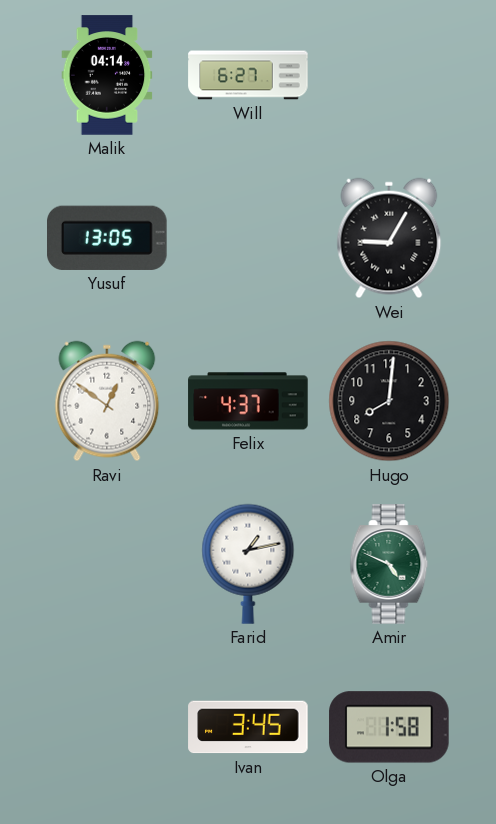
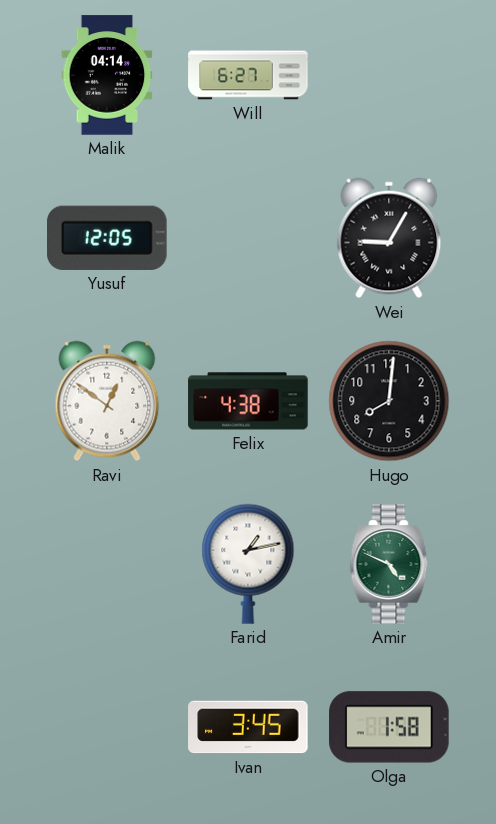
Yusuf: 13:05 -> 12:05 (108, 238)
Felix: 4:37 -> 4:38 (248, 401)
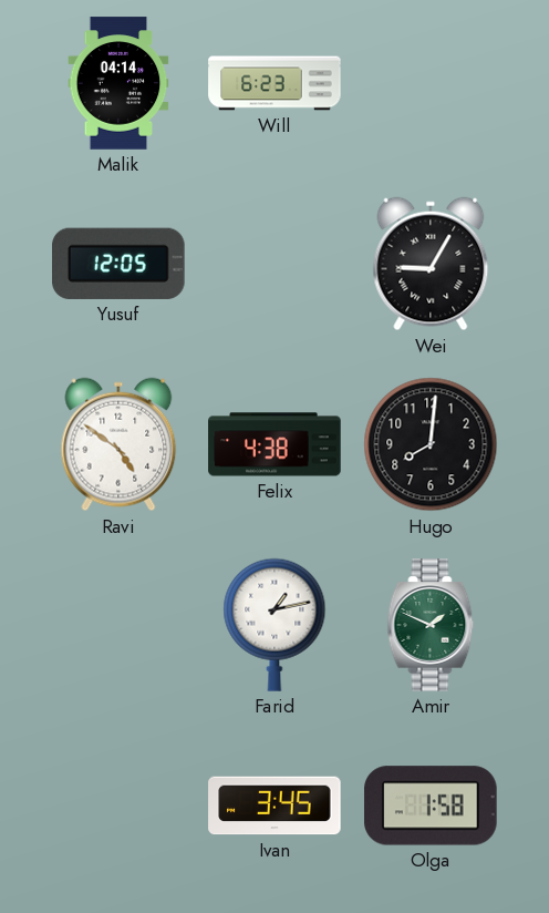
Will: 6:27 -> 6:23 (274, 83)
Ravi: 12:51 -> 4:51 (118, 444)
Amir: 4:49 -> 1:49 (431, 625)
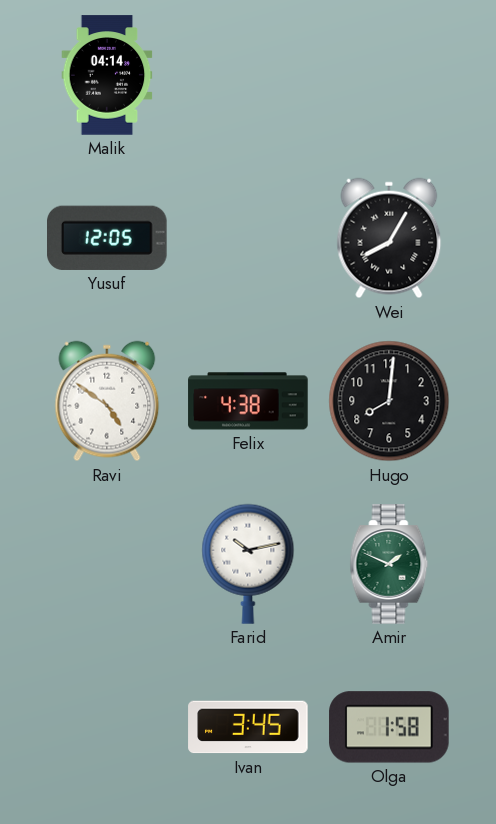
Will: 6:23 -> none (274, 83)
Wei: 9:05 -> 8:05 (389, 238)
Farid: 1:13 -> 10:13 (248, 564)
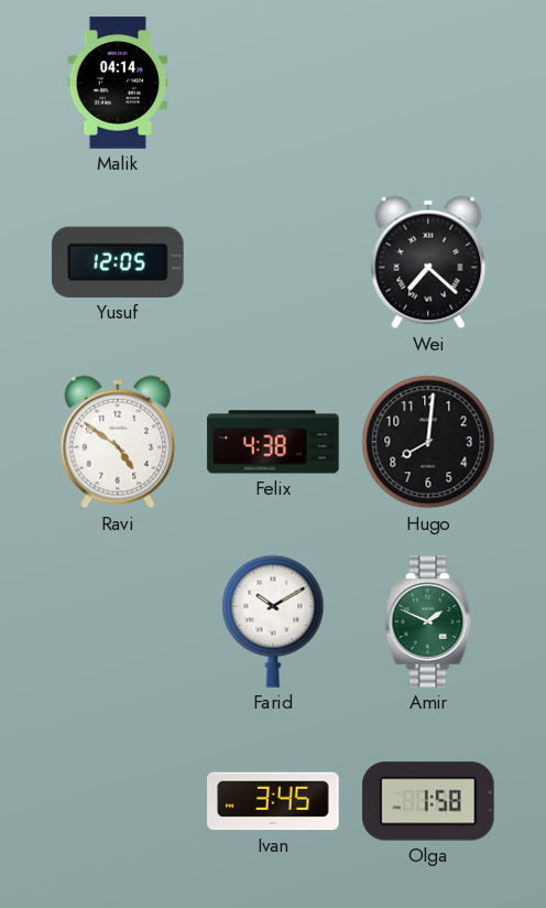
Wei: 8:05 -> 7:22 (428, 262)
Farid: 10:13 -> 10:10 (273, 621)
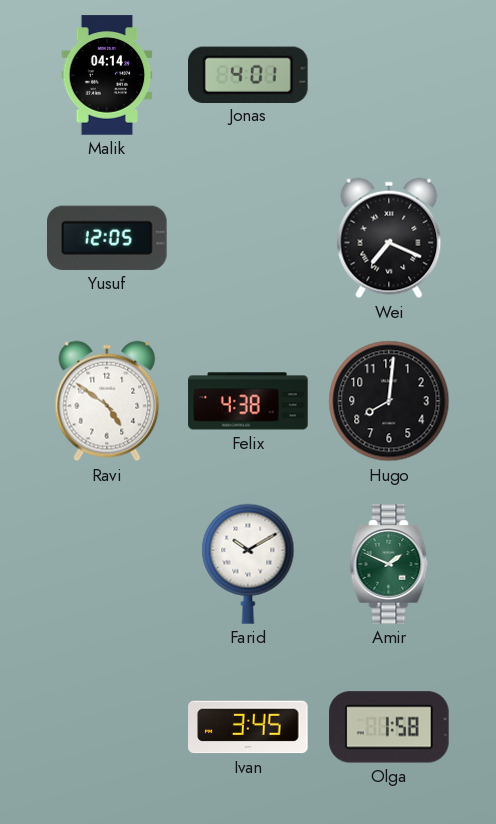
Jonas: none -> 4:01 (249, 74)
Wei: 7:22 -> 7:19 (389, 238)
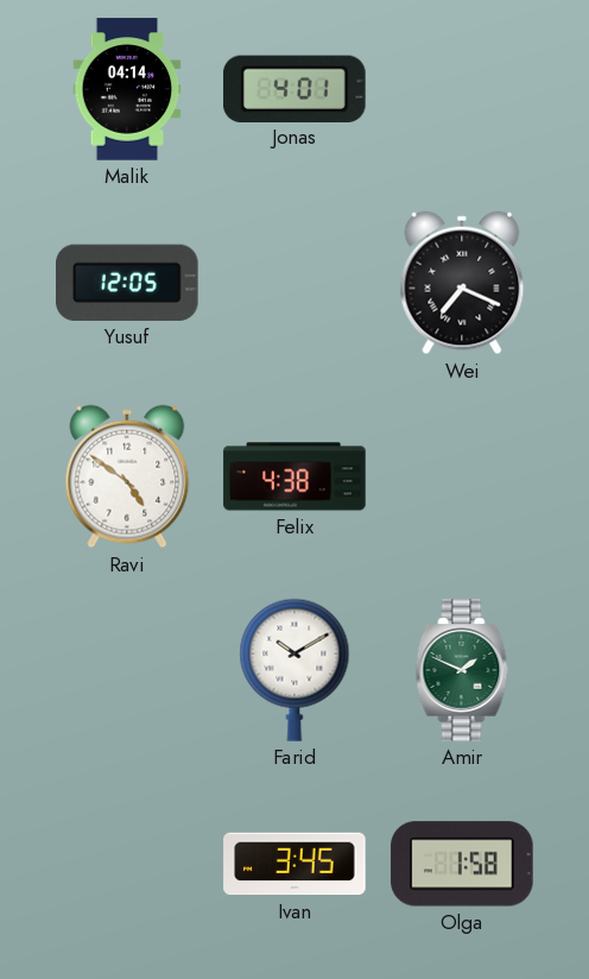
Hugo: 8:01 -> none (389, 401)
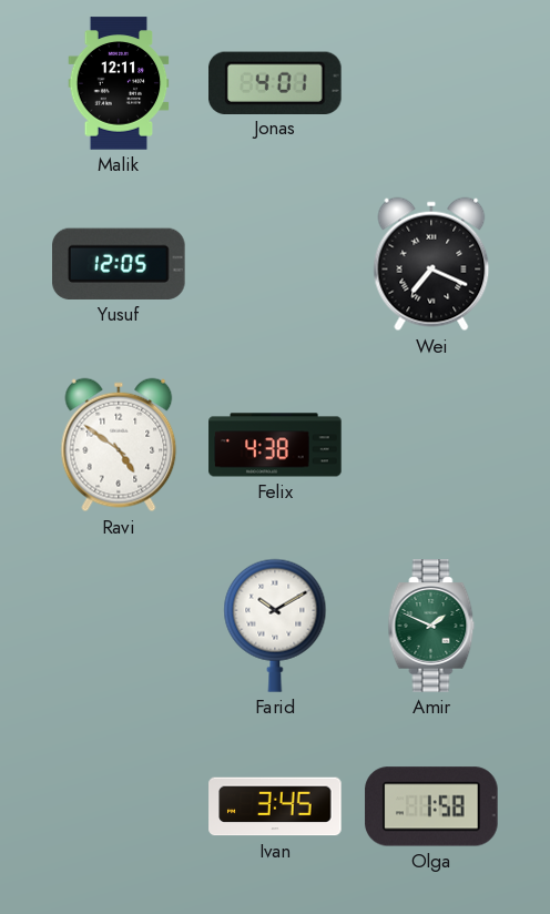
Malik: 04:14 -> 12:11 (119, 83)
